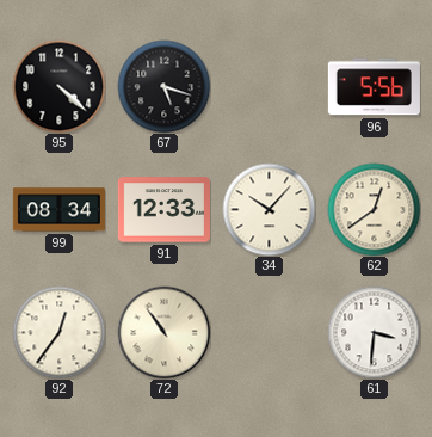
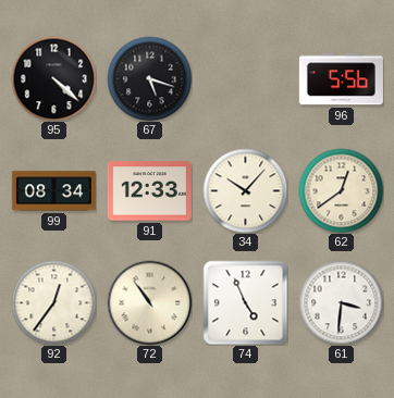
74: none -> 4:56 (245, 302)
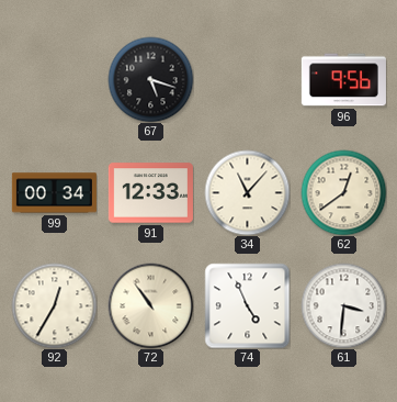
95: 4:22 -> none (53, 78)
96: 5:56 -> 9:56 (343, 80)
99: 08:34 -> 00:34 (54, 193)
34: 10:07 -> 11:07 (247, 192)
92: 12:36 -> 12:35 (54, 305)
